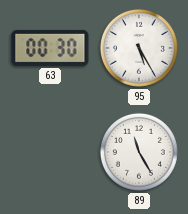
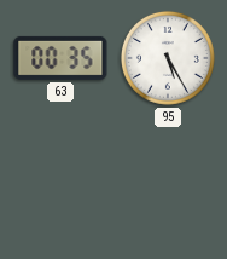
63: 00:30 -> 00:35 (60, 58)
89: 11:25 -> none (139, 152)
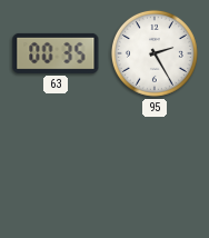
95: 5:25 -> 2:25 (155, 53)
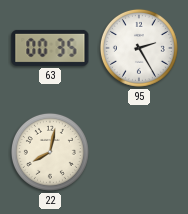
22: none -> 8:02 (50, 152)
